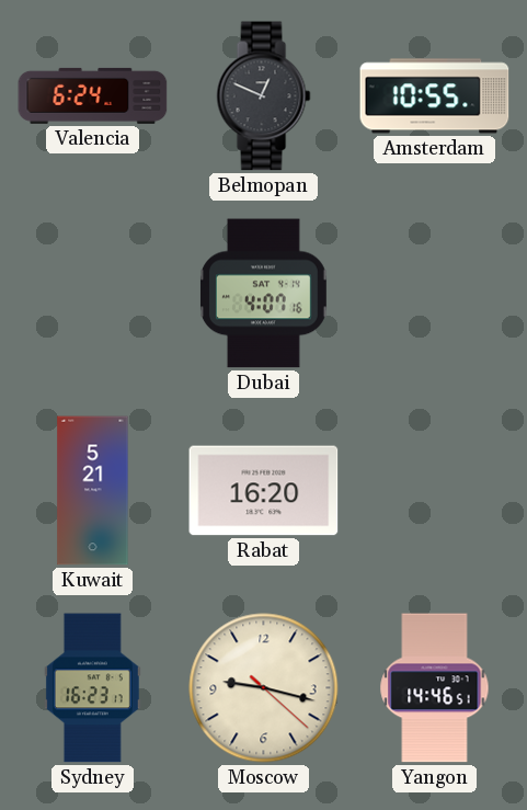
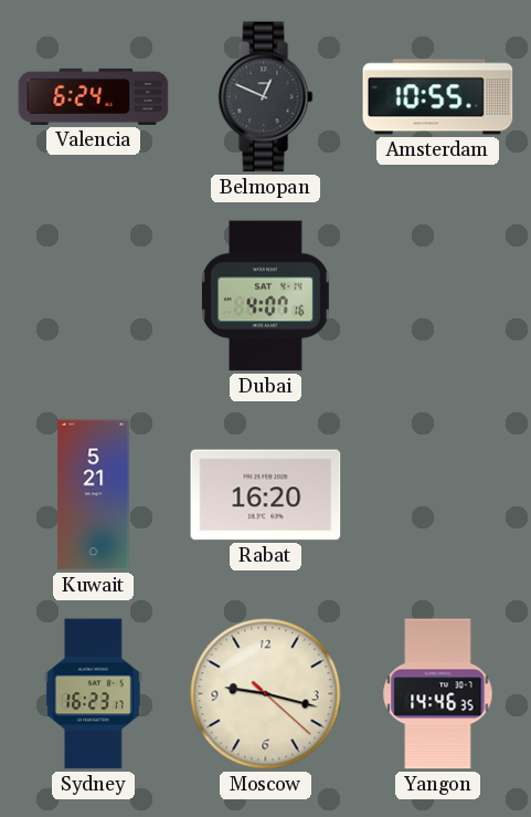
Yangon: 14:46:51 -> 14:46:35 (438, 694)
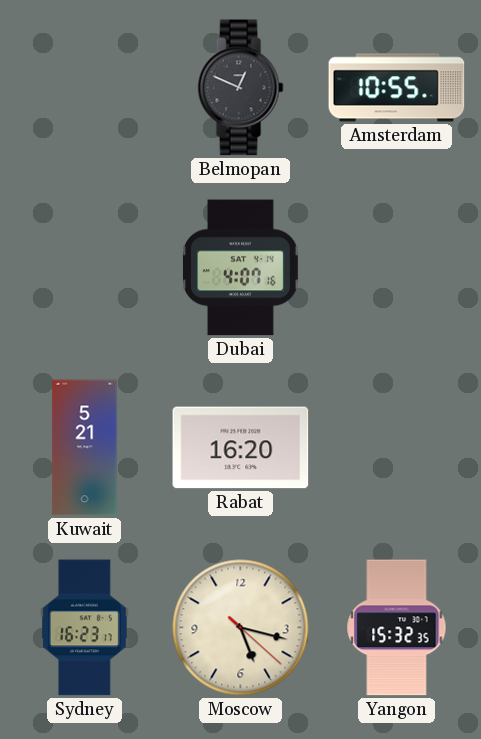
Valencia: 6:24 -> none (94, 96)
Moscow: 9:17 -> 5:17 (241, 628)
Yangon: 14:46 -> 15:32 (397, 628)
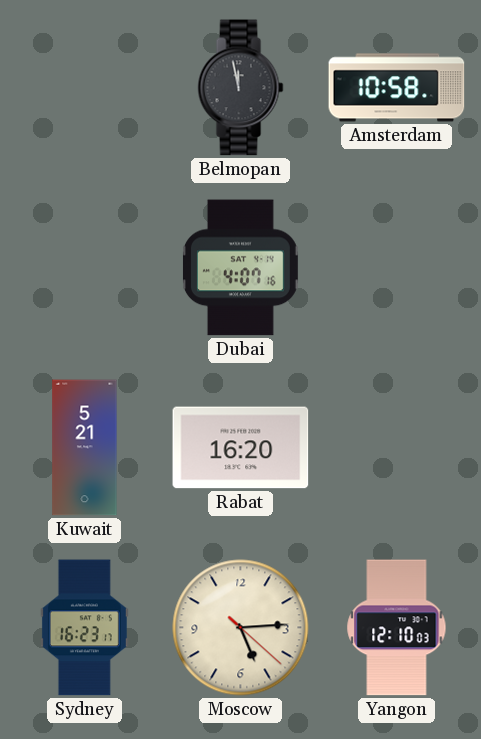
Belmopan: 12:49 -> 11:58 (241, 88)
Amsterdam: 10:55 -> 10:58 (397, 88)
Moscow: 5:17 -> 5:14 (241, 628)
Yangon: 15:32 -> 12:10 (397, 628)
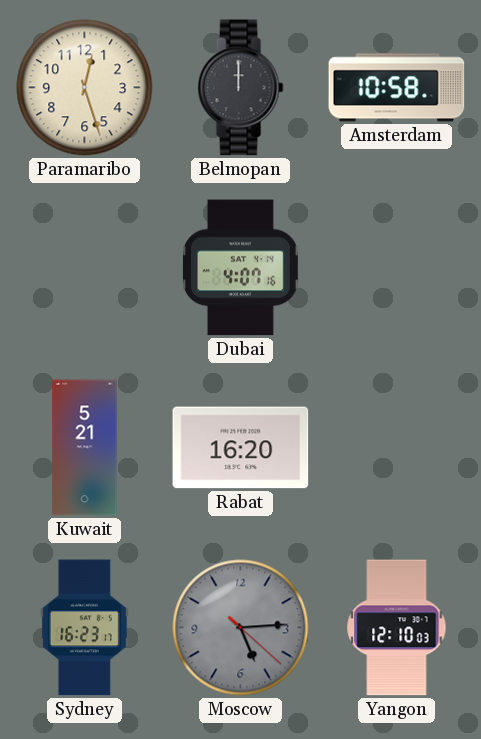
Paramaribo: none -> 12:27 (85, 88)
Belmopan: 11:58 -> 12:00 (241, 88)
Moscow dial: cream -> grey (241, 628)
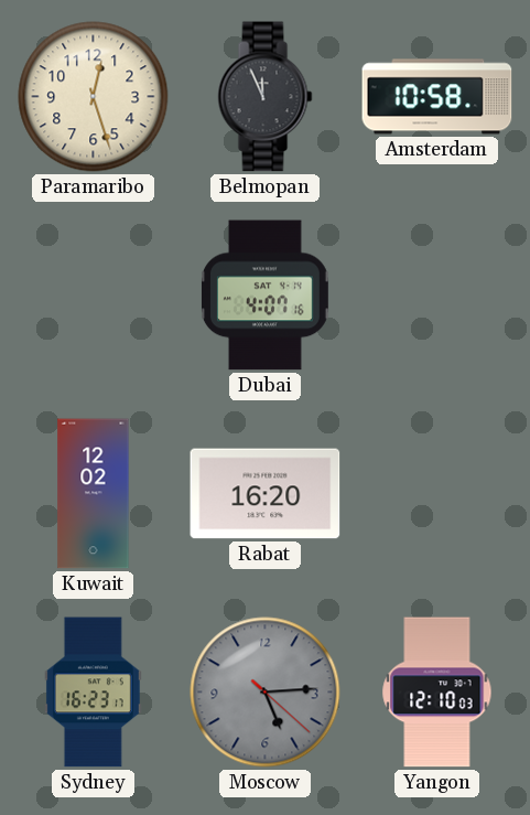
Belmopan: 12:00 -> 11:56 (266, 97)
Kuwait: 5:21 -> 12:02 (94, 494)
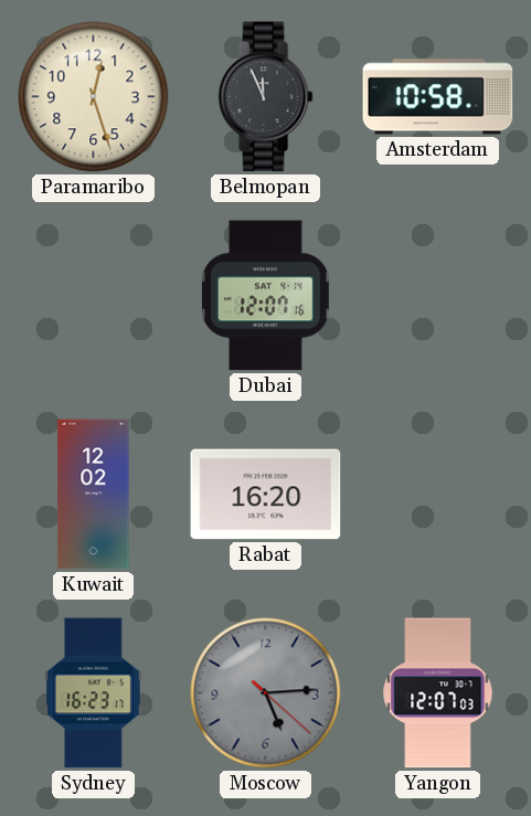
Dubai: 4:07 -> 12:07 (265, 296)
Yangon: 12:10 -> 12:07 (438, 693)
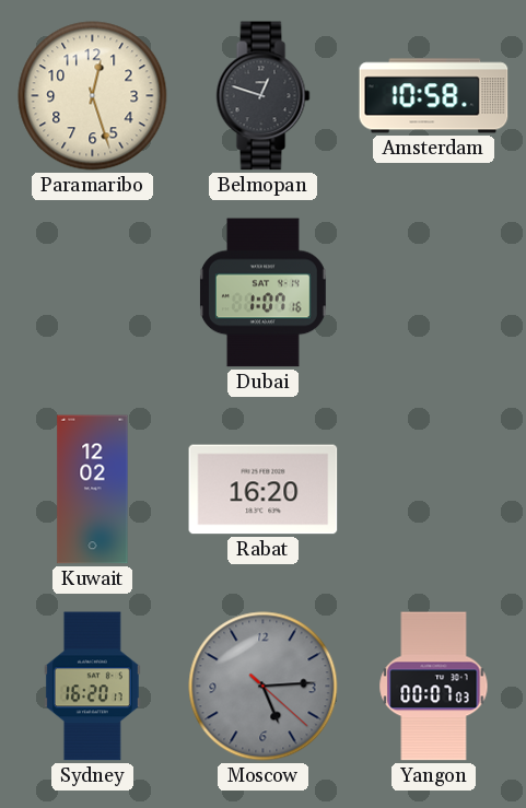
Belmopan: 11:56 -> 12:48 (264, 96)
Dubai: 12:07 -> 1:07 (262, 293)
Sydney: 16:23 -> 16:20 (92, 687)
Yangon: 12:07 -> 00:07 (434, 687)
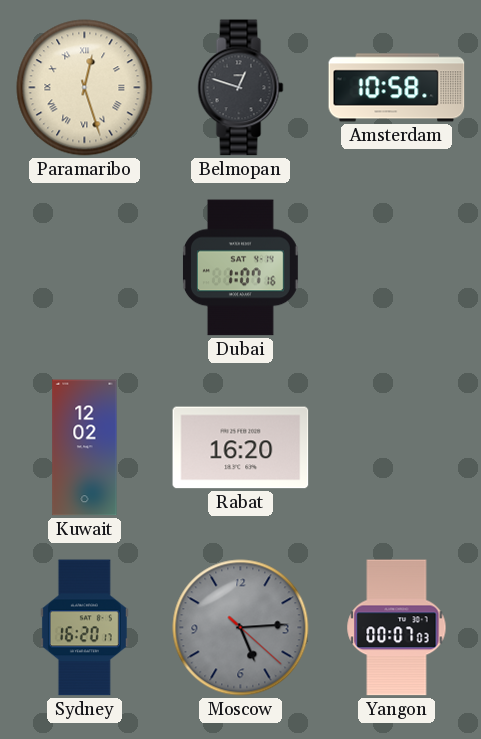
Paramaribo numerals: Arabic -> Roman (85, 88)
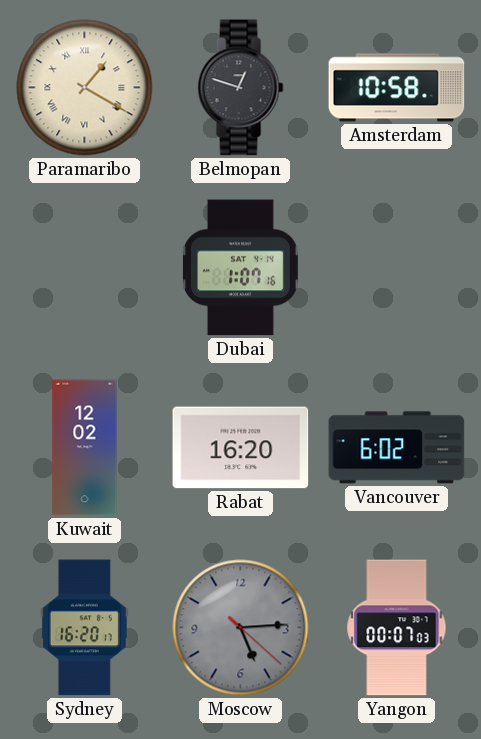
Paramaribo: 12:27 -> 1:20 (85, 88)
Vancouver: none -> 6:02 (397, 448)
